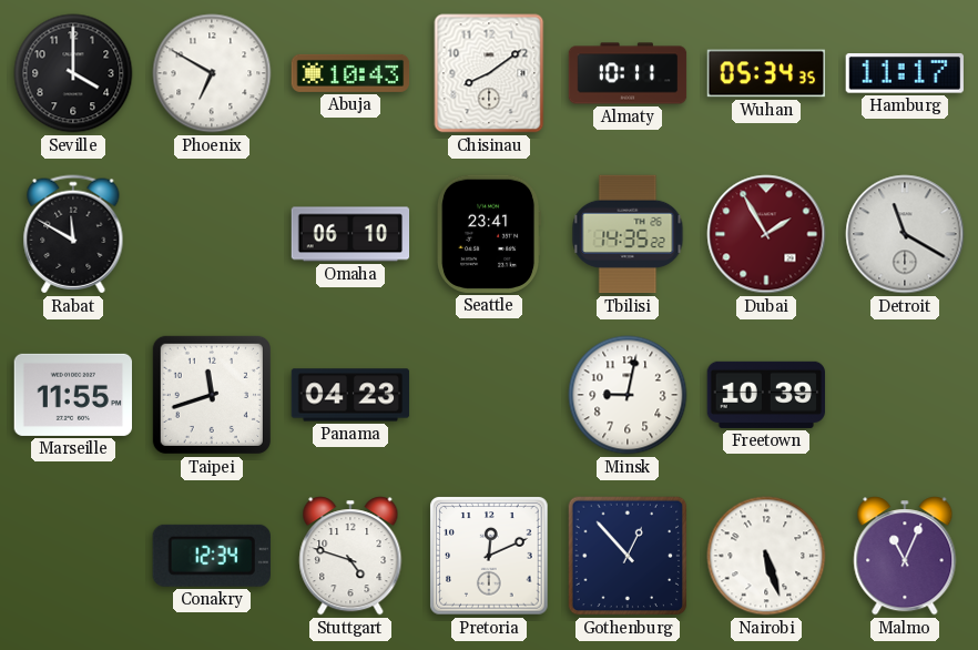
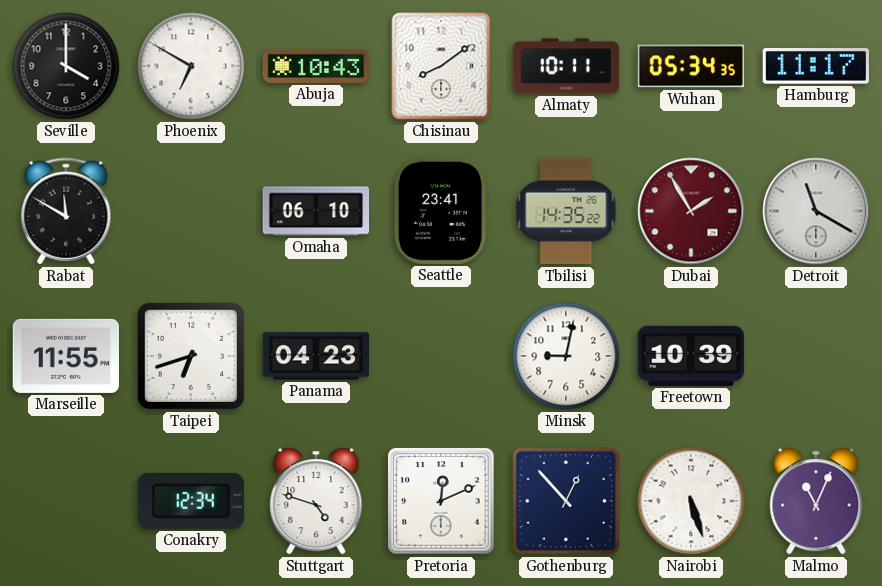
Taipei: 11:42 -> 6:42 (191, 356)
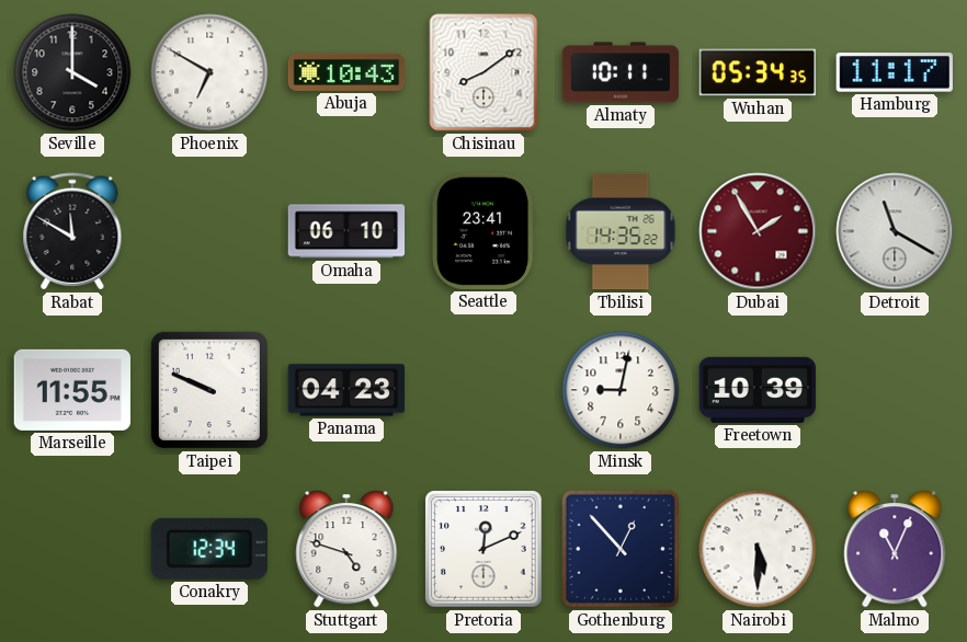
Taipei: 6:42 -> 9:49 (209, 390)
Nairobi: 5:27 -> 5:30 (758, 549)
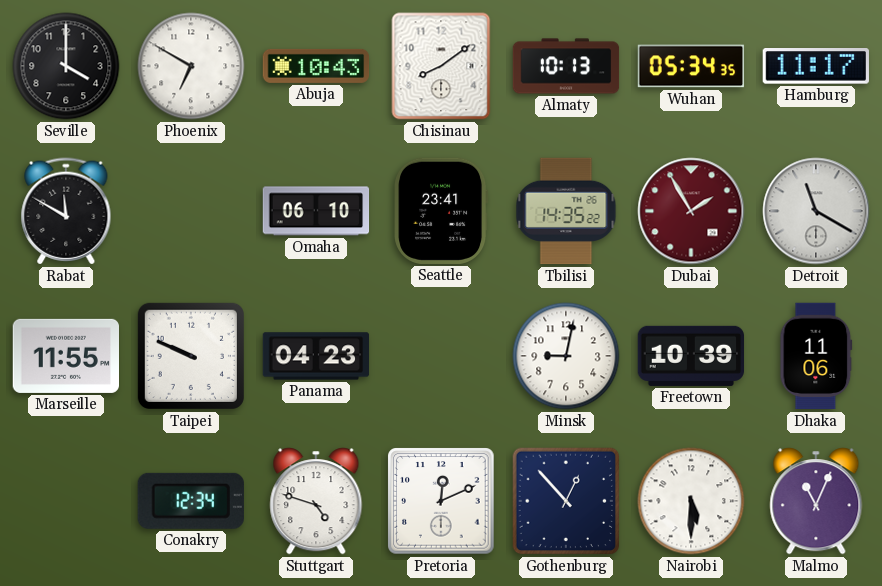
Almaty: 10:11 -> 10:13 (566, 66)
Dhaka: none -> 11:06 (816, 356)
